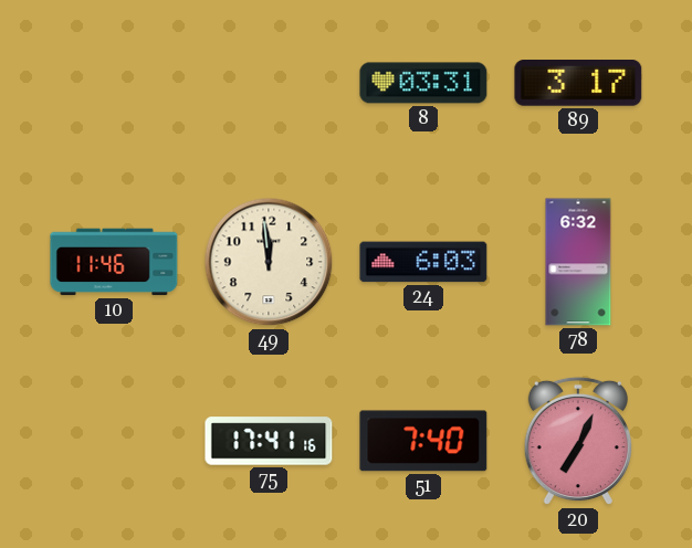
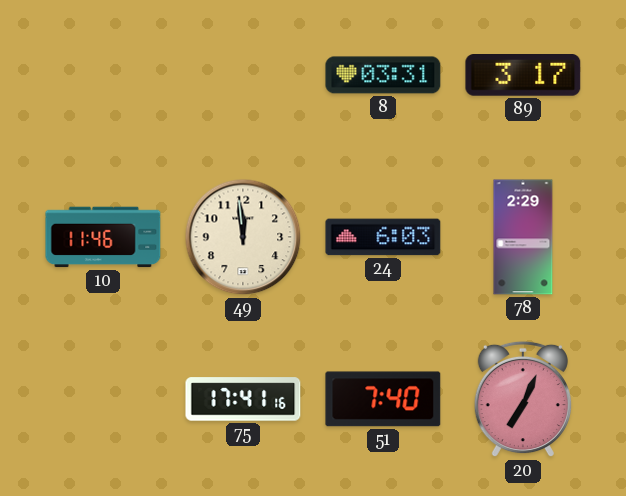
78: 6:32 -> 2:29 (523, 237)
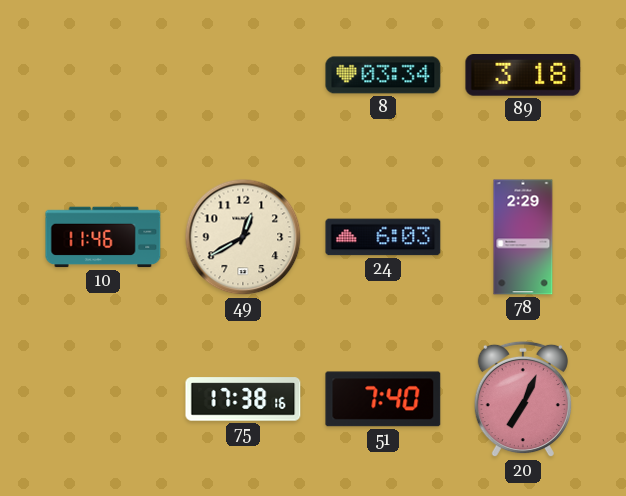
8: 03:31 -> 03:34 (383, 75)
89: 3:17 -> 3:18 (523, 76)
49: 11:59 -> 12:40 (243, 237)
75: 17:41 -> 17:38 (243, 399)
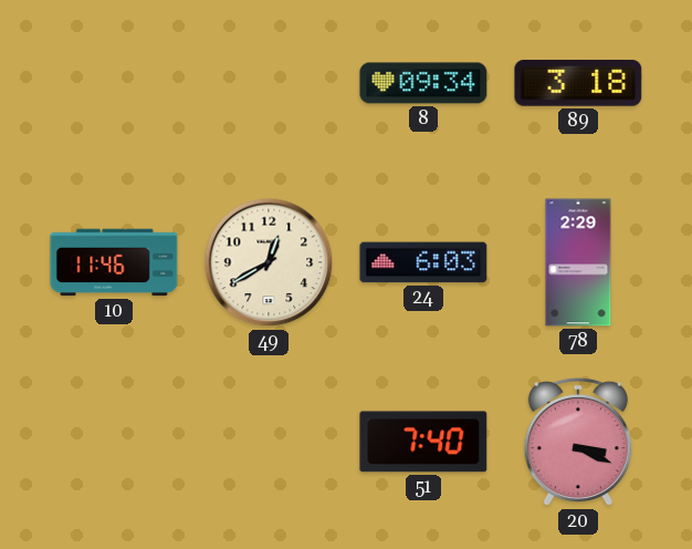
8: 03:34 -> 09:34 (423, 83)
75: 17:38 -> none (243, 399)
20: 7:04 -> 3:19 (578, 442)
